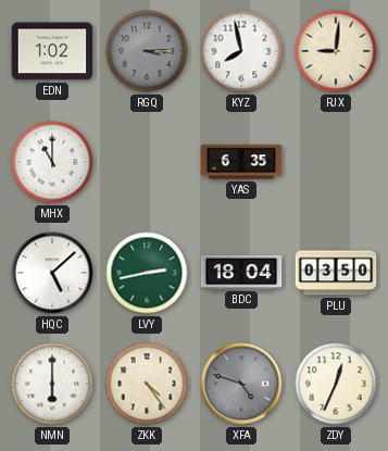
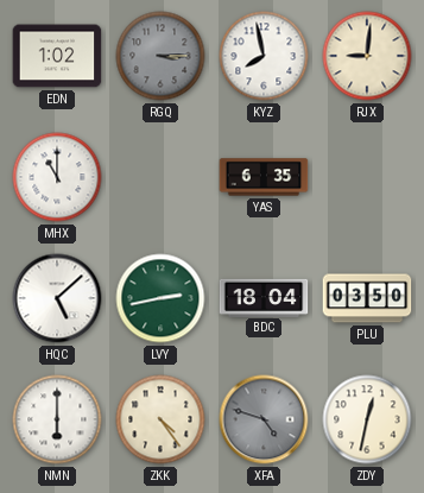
ZDY: 12:34 -> 12:32 (367, 419)
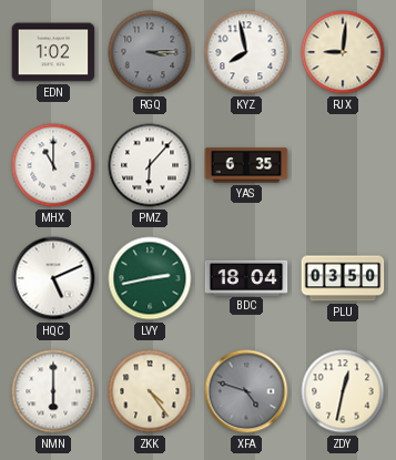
PMZ: none -> 6:07 (150, 165)
HQC: 5:08 -> 5:11 (53, 278)
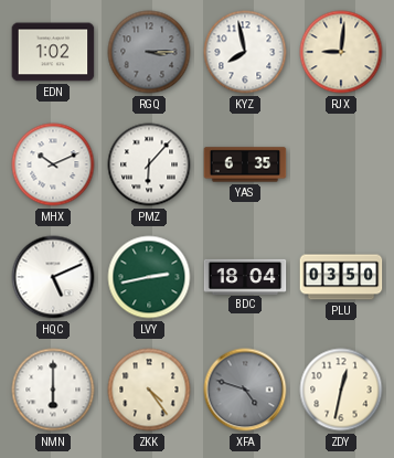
MHX: 11:00 -> 10:11 (53, 164)
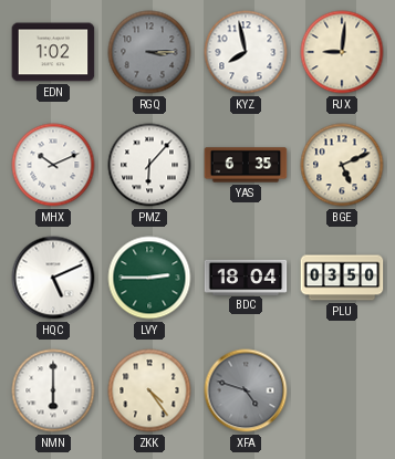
BGE: none -> 5:11 (342, 165)
LVY: 2:43 -> 2:45 (149, 278)
ZDY: 12:32 -> none (341, 390)
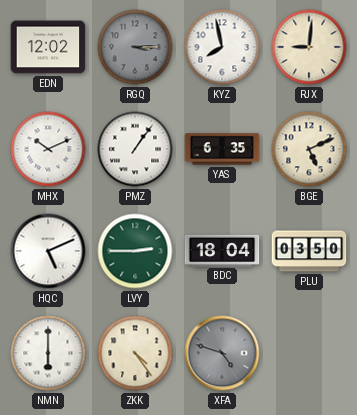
EDN: 1:02 -> 12:02 (48, 47)
PMZ: 6:07 -> 1:06 (135, 149)
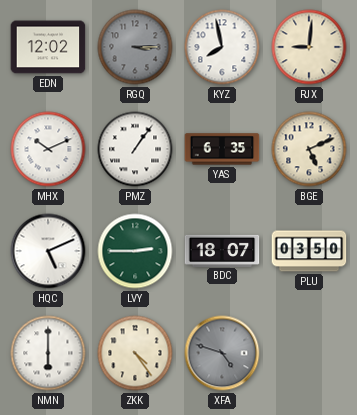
BDC: 18:04 -> 18:07 (222, 250)
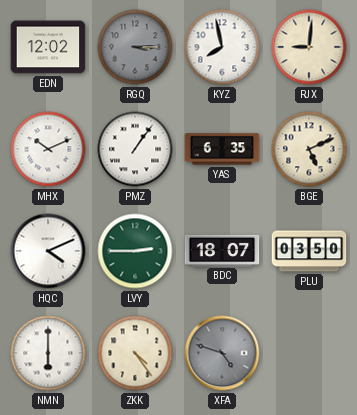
HQC: 5:11 -> 4:11 (48, 251)
